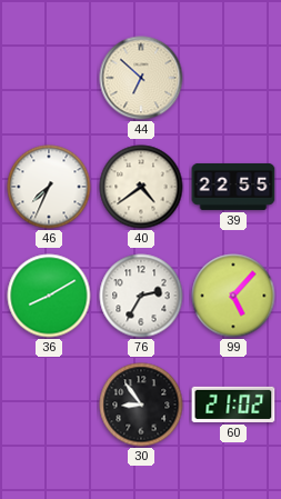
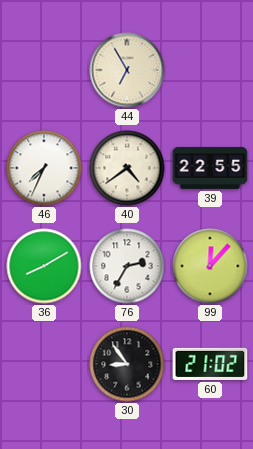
44: 6:52 -> 6:55 (127, 70)
99: 5:07 -> 12:07 (210, 266)
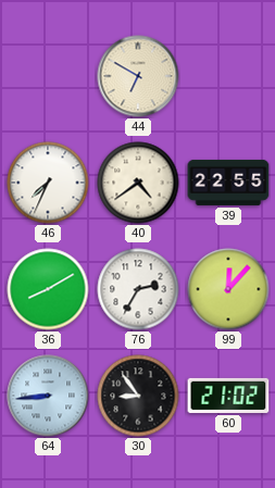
44: 6:55 -> 6:50 (138, 76)
64: none -> 8:44 (48, 396)
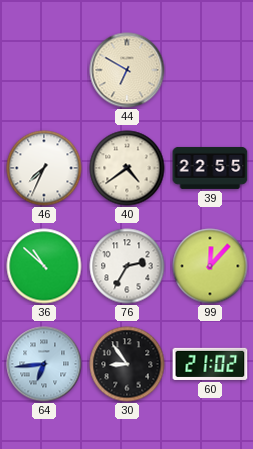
36: 8:10 -> 10:52 (44, 266)
64: 8:44 -> 6:44 (44, 364)
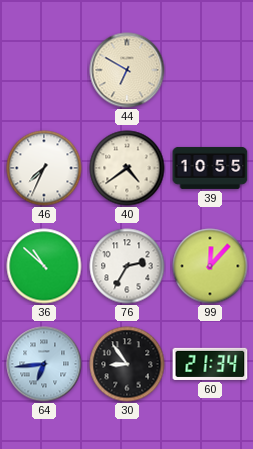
39: 22:55 -> 10:55 (210, 168)
60: 21:02 -> 21:34 (210, 364)
